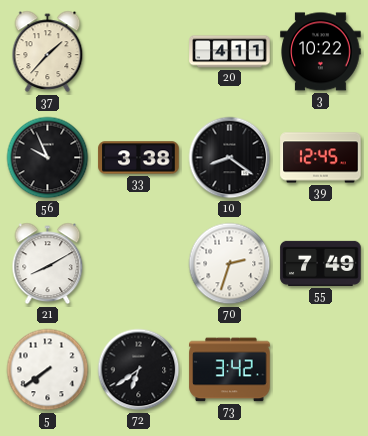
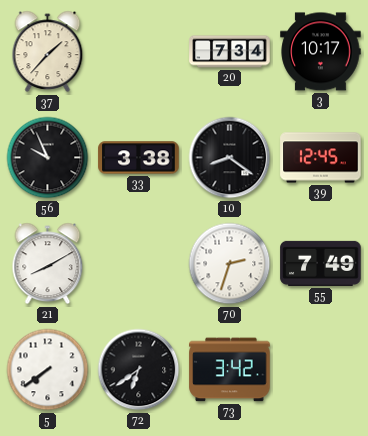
20: 4:11 -> 7:34 (230, 52)
3: 10:22 -> 10:17 (321, 52)
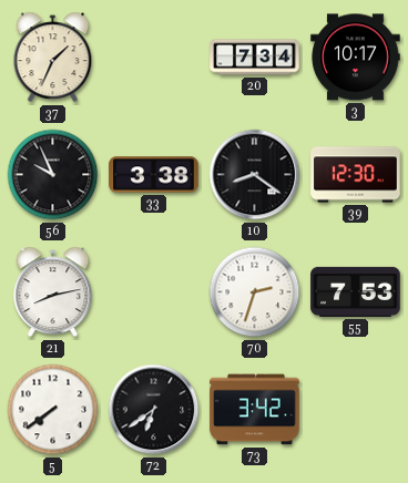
37: 1:37 -> 1:34 (53, 58)
39: 12:45 -> 12:30 (356, 175)
21: 8:10 -> 8:13 (53, 292)
55: 7:49 -> 7:53 (356, 291)
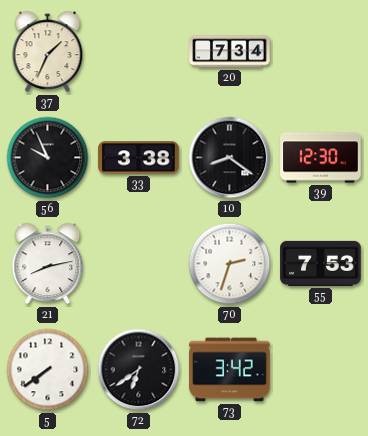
3: 10:17 -> none (356, 58)
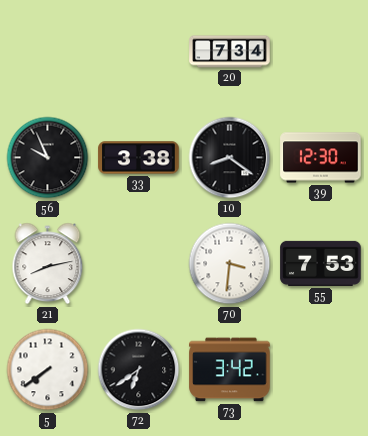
37: 1:34 -> none (48, 52)
70: 2:33 -> 3:31 (230, 264)
